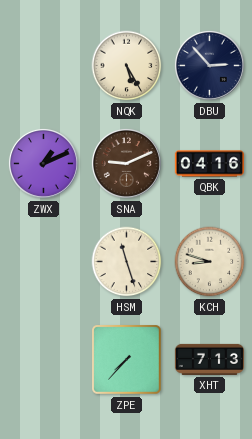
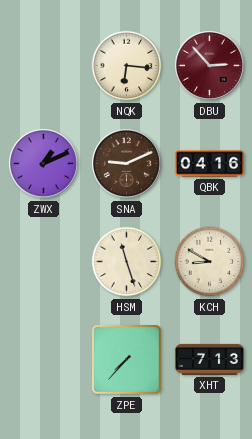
NQK: 5:25 -> 6:16 (127, 66)
DBU dial: navy -> burgundy (209, 65)
KCH: 8:48 -> 8:50 (210, 262)
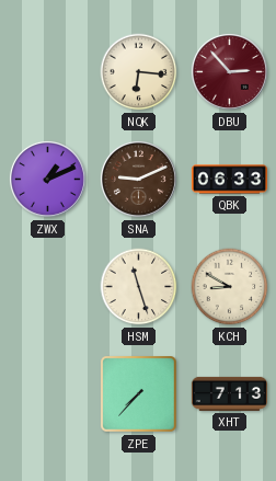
QBK: 04:16 -> 06:33 (229, 180)
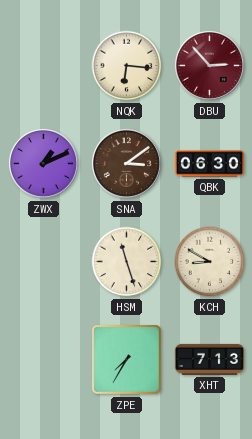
SNA: 9:11 -> 3:09 (126, 163)
QBK: 06:33 -> 06:30 (209, 164)
ZPE: 7:37 -> 7:35 (127, 360)
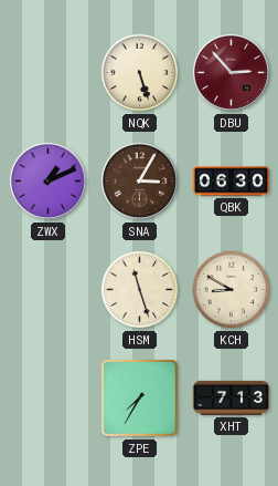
NQK: 6:16 -> 5:27 (140, 73)
SNA: 3:09 -> 3:05 (139, 180)
